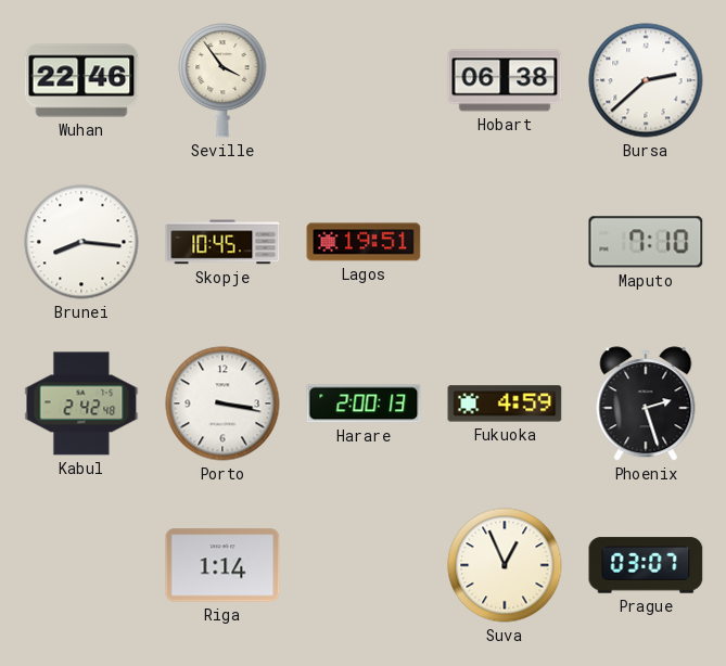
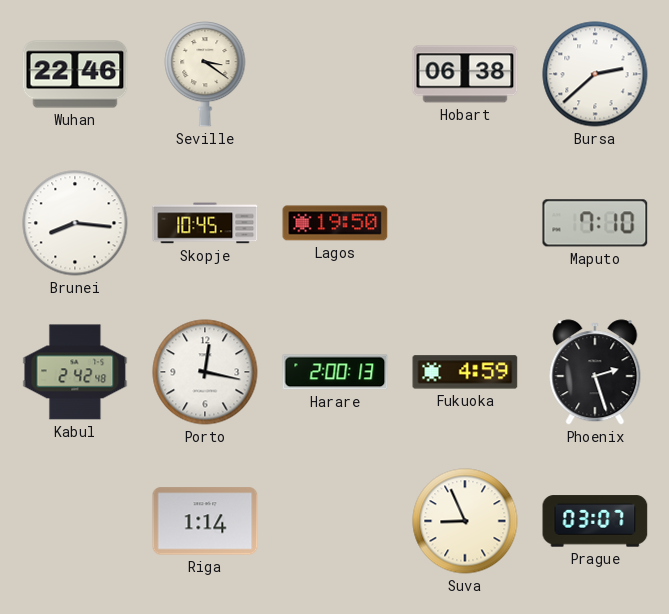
Seville: 3:54 -> 3:21 (205, 74)
Lagos: 19:51 -> 19:50 (335, 223)
Porto: 3:17 -> 12:17 (205, 372)
Suva: 12:56 -> 8:56 (465, 521)
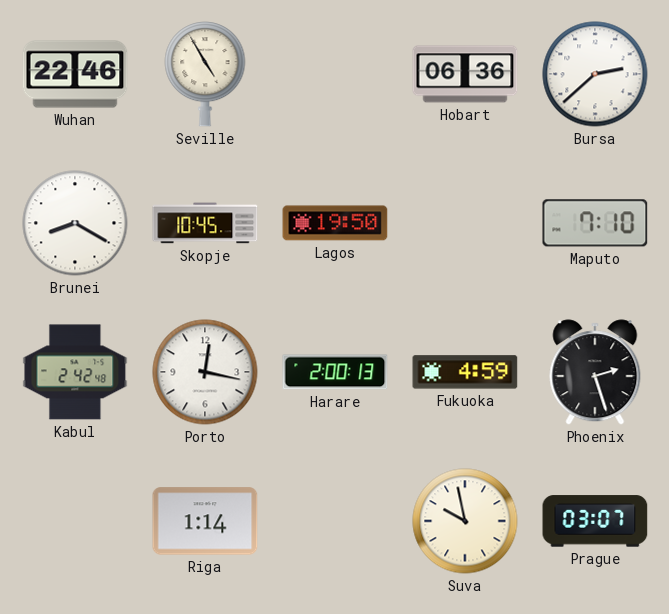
Seville: 3:21 -> 4:55 (205, 74)
Hobart: 06:38 -> 06:36 (465, 74)
Brunei: 8:16 -> 8:20 (75, 223)
Suva: 8:56 -> 9:58 (465, 521)
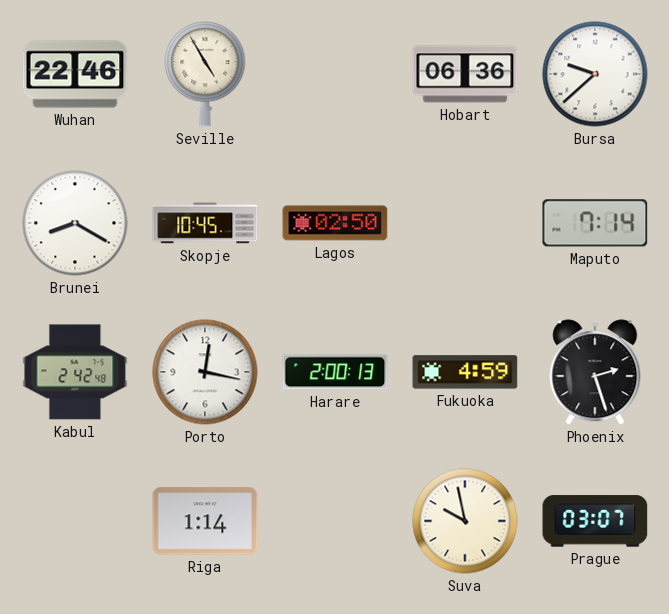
Bursa: 2:38 -> 9:38 (595, 74)
Lagos: 19:50 -> 02:50 (335, 223)
Maputo: 7:10 -> 7:14 (595, 223)
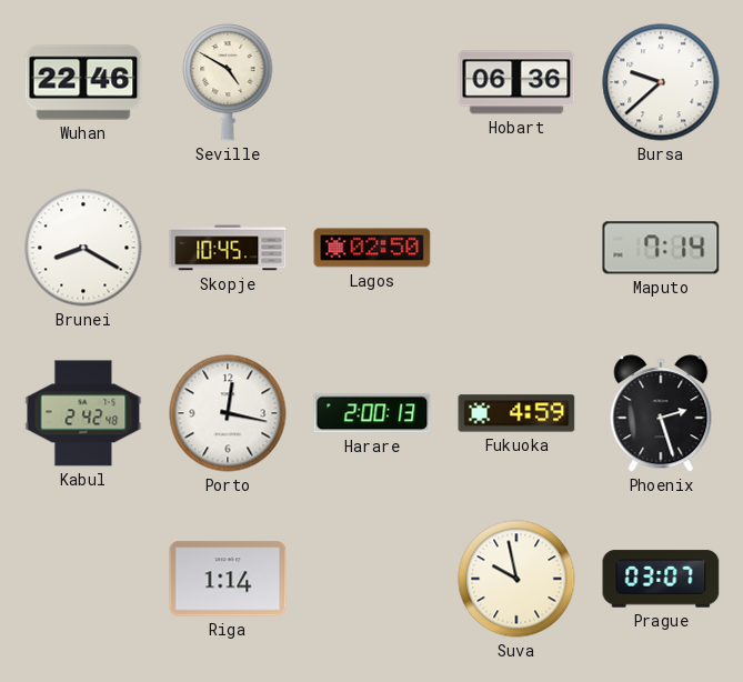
Seville: 4:55 -> 4:50 (228, 82)
